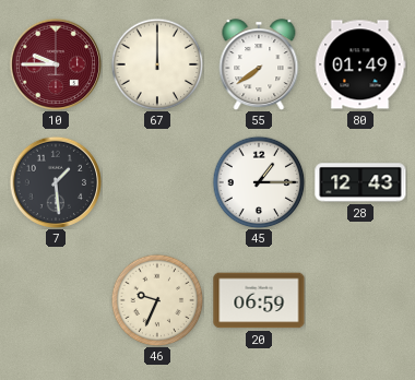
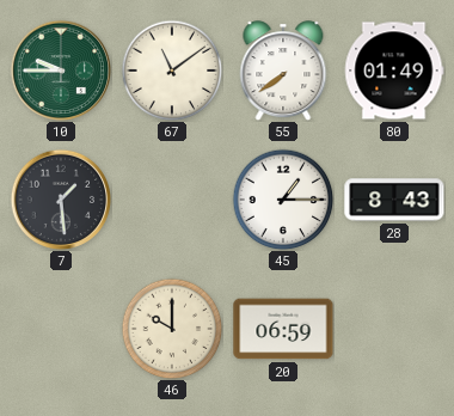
10 dial: burgundy -> green (61, 71)
67: 12:00 -> 11:09 (172, 71)
28: 12:43 -> 8:43 (394, 200)
46: 9:34 -> 10:00 (172, 329)
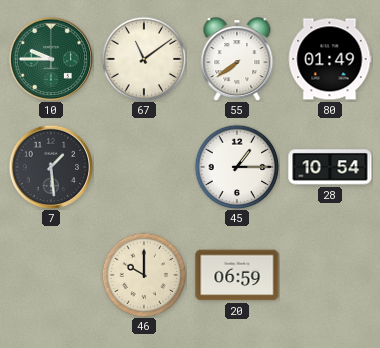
28: 8:43 -> 10:54 (330, 167)
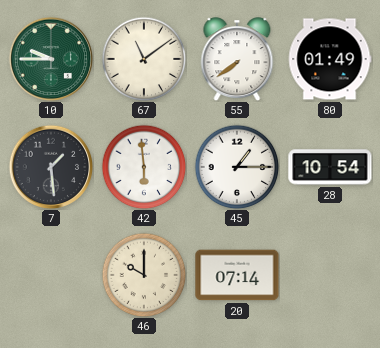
42: none -> 5:59 (144, 167)
20: 06:59 -> 07:14 (237, 275)
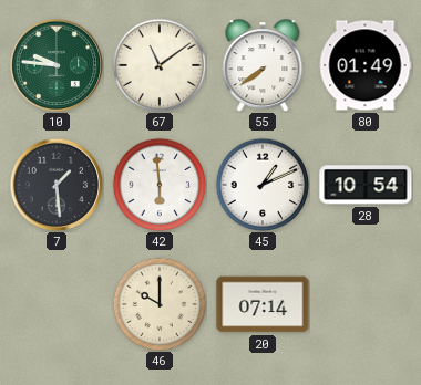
10: 9:45 -> 9:46 (57, 65)
45: 1:15 -> 1:11 (263, 185)
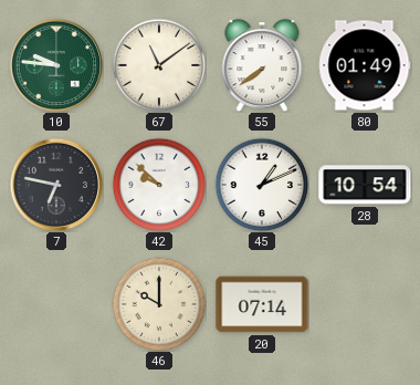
7: 1:29 -> 6:47 (56, 185)
42: 5:59 -> 9:52 (159, 185)
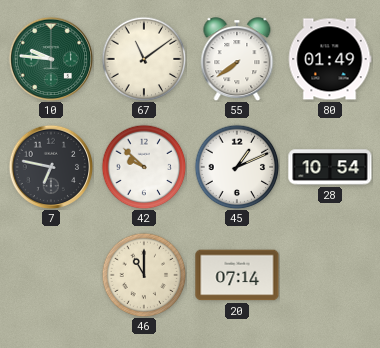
46: 10:00 -> 11:00 (144, 275)
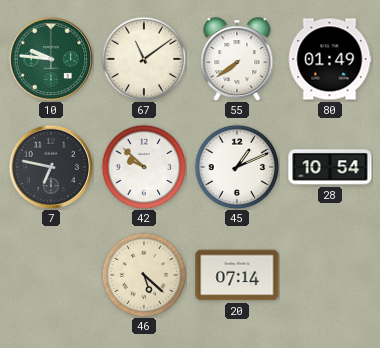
46: 11:00 -> 5:22 (144, 275)
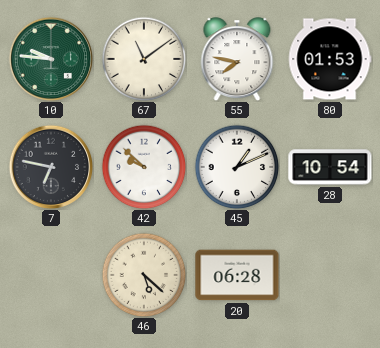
55: 7:39 -> 7:47 (237, 59)
80: 01:49 -> 01:53 (330, 59)
20: 07:14 -> 06:28 (237, 275)
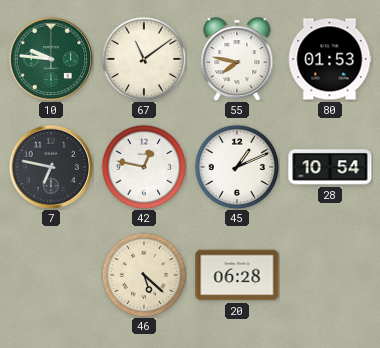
42: 9:52 -> 12:47 (144, 167)
